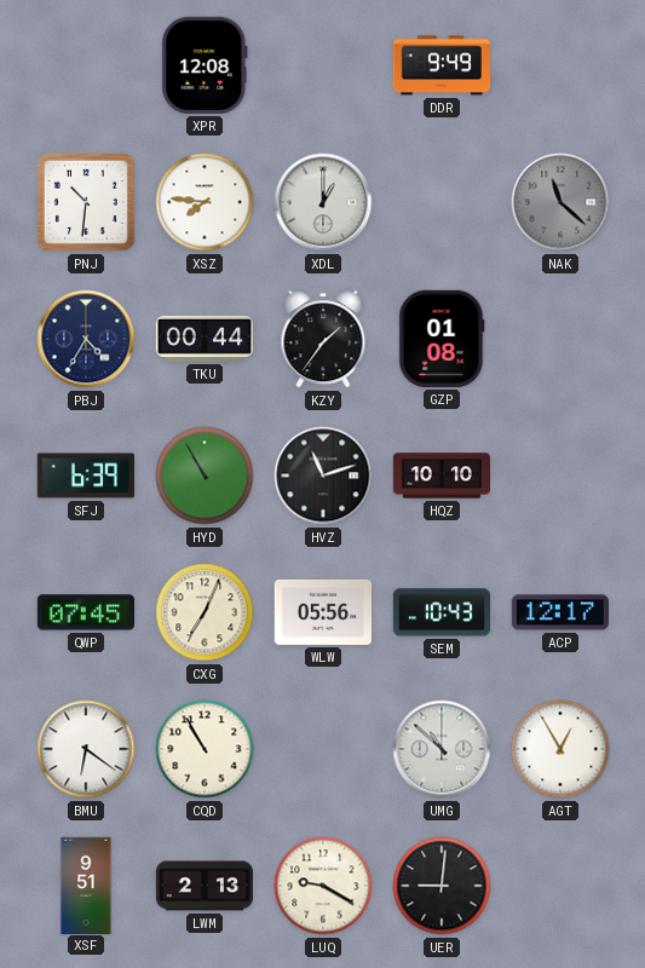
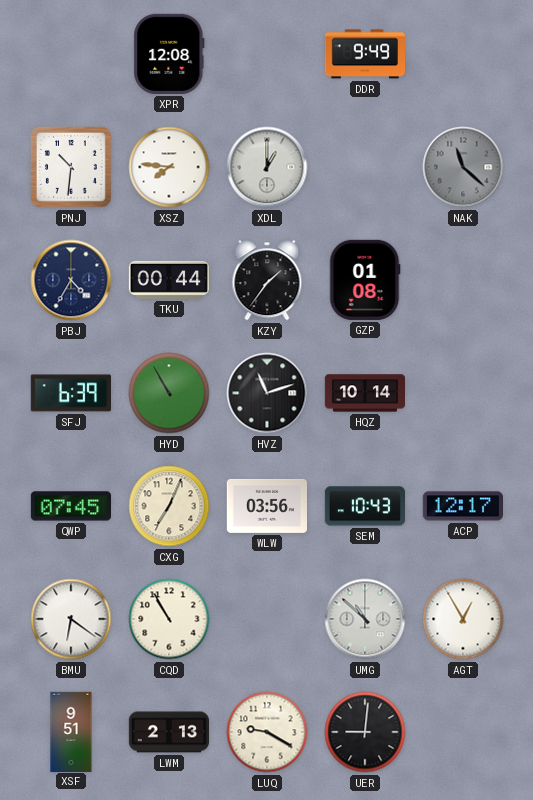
HQZ: 10:10 -> 10:14 (364, 393)
WLW: 05:56 -> 03:56 (266, 506)
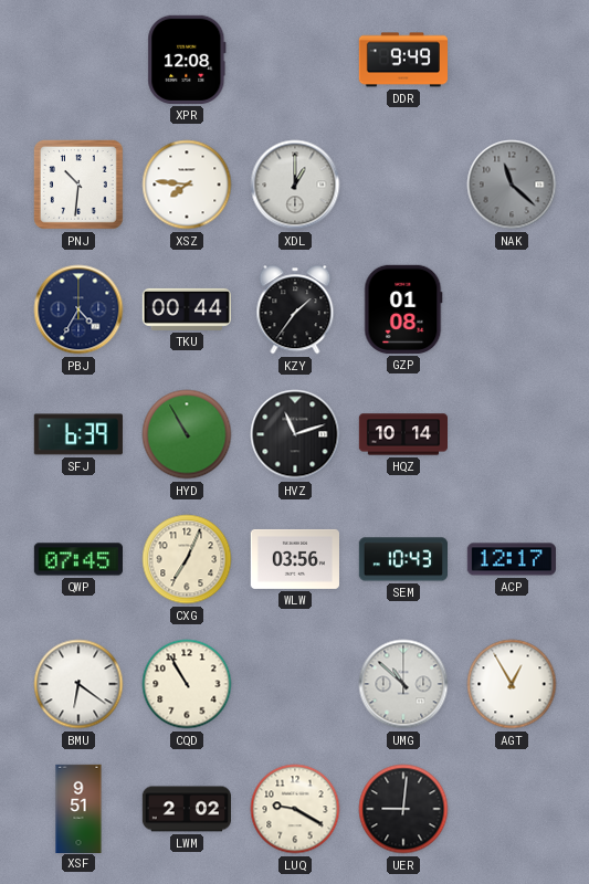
LWM: 2:13 -> 2:02 (186, 809)
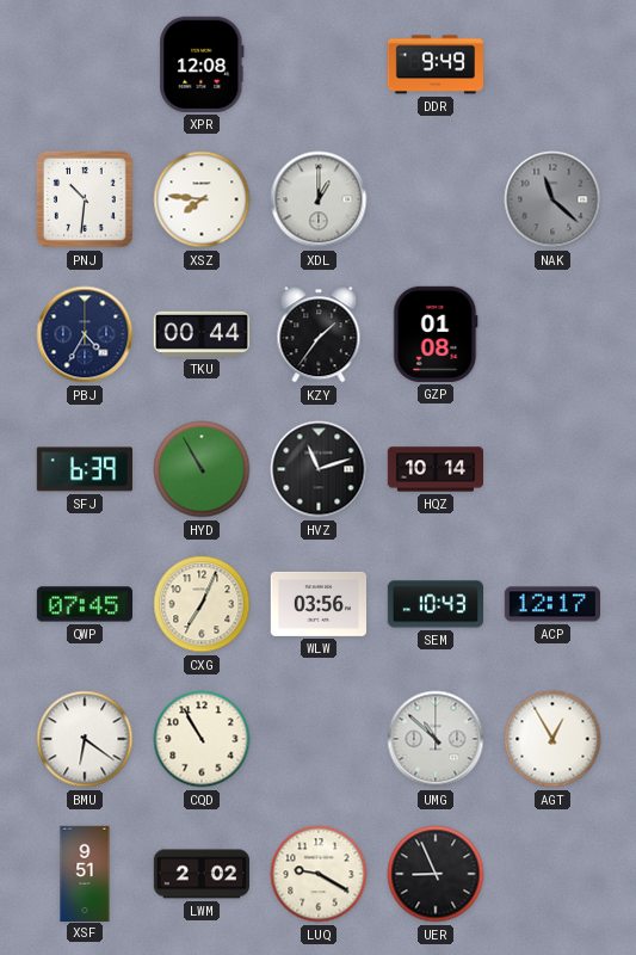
UER: 9:01 -> 8:56 (436, 874)
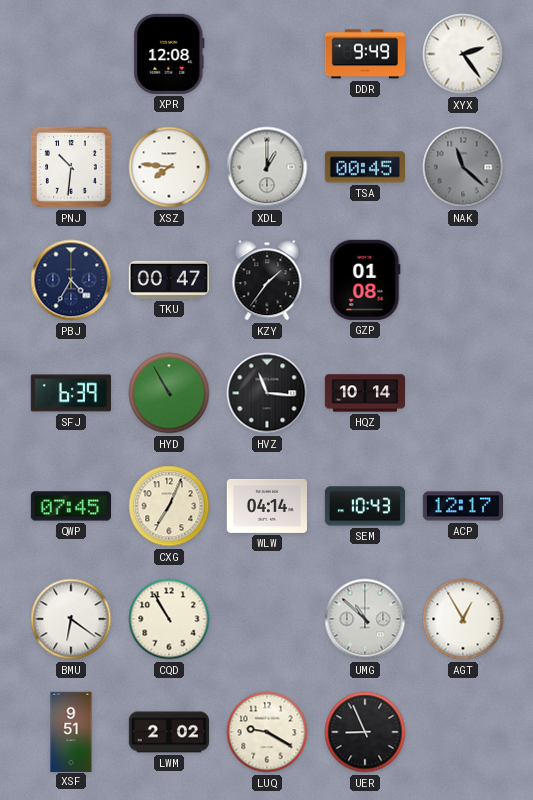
XYX: none -> 2:24 (463, 54)
TSA: none -> 00:45 (364, 167)
TKU: 00:44 -> 00:47 (168, 280)
HVZ: 11:12 -> 11:16 (267, 393)
WLW: 03:56 -> 04:14 (266, 506)
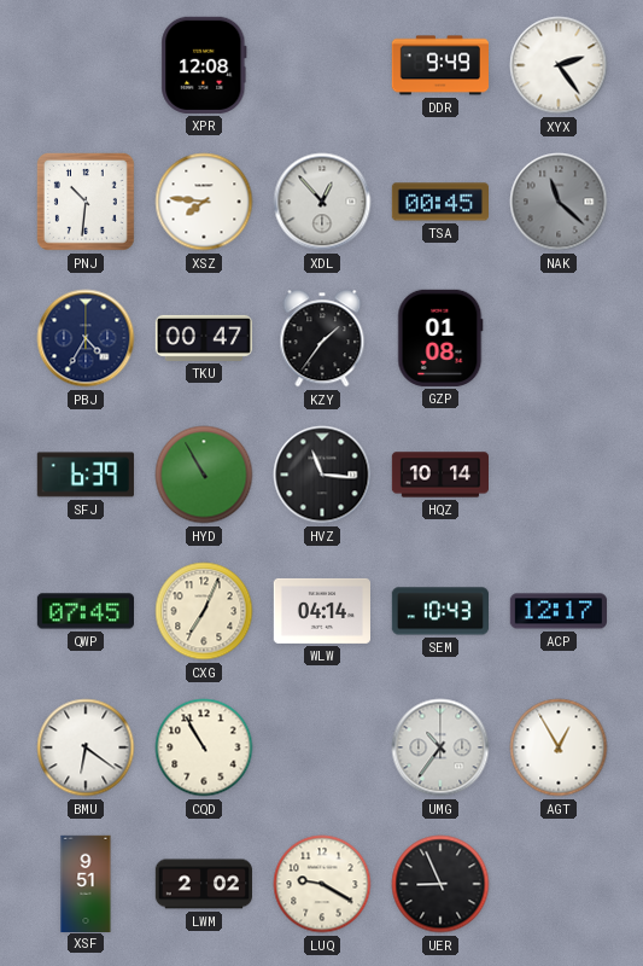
XDL: 1:00 -> 12:53 (322, 202)
UMG: 10:52 -> 10:36 (440, 747)
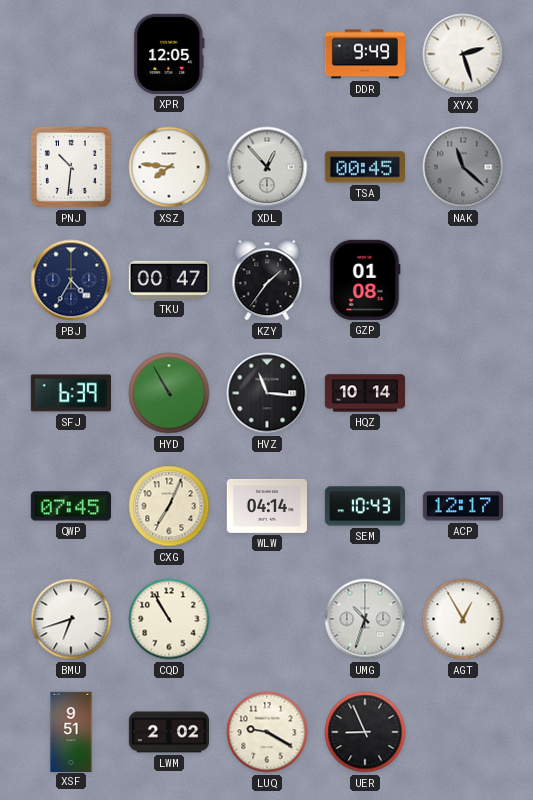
XPR: 12:08 -> 12:05 (169, 54)
XYX: 2:24 -> 2:27 (463, 54)
BMU: 6:21 -> 6:42 (71, 619)
UMG: 10:36 -> 10:33 (365, 619)
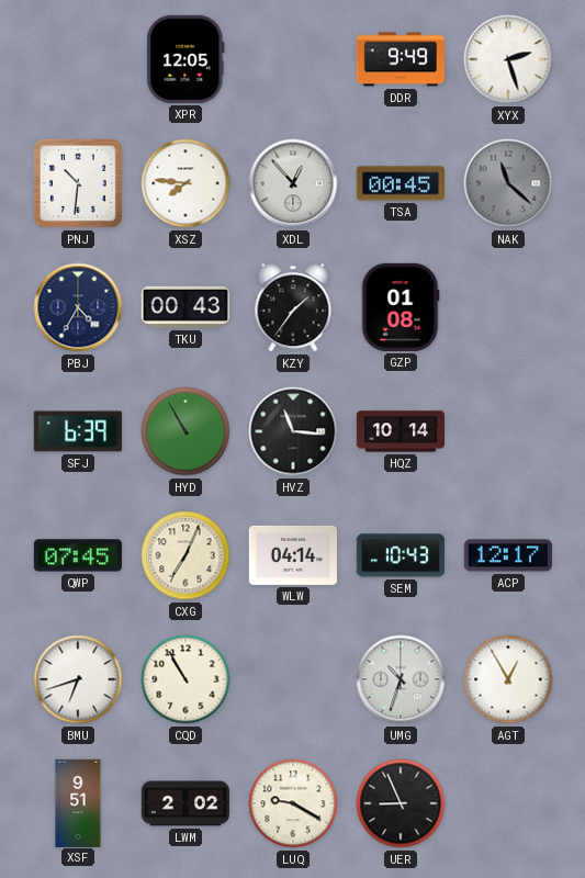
TKU: 00:47 -> 00:43 (184, 307)
